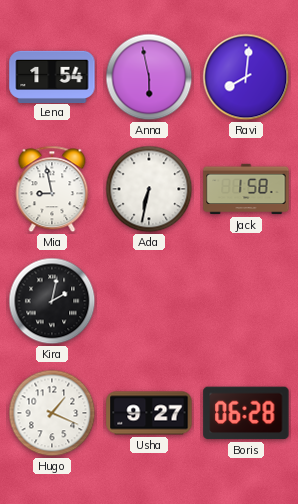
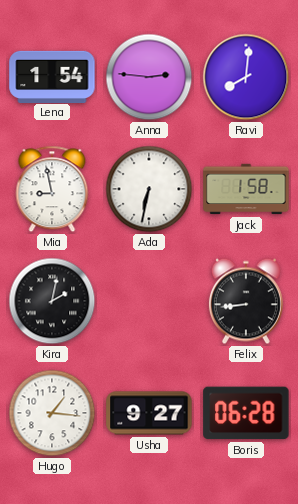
Anna: 5:58 -> 2:46 (149, 77)
Felix: none -> 8:44 (246, 301)
Hugo: 1:19 -> 1:16 (52, 413)
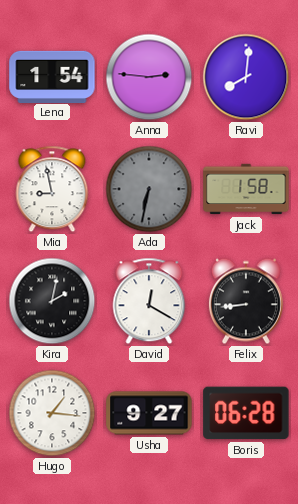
Ada dial: white -> grey (149, 189)
David: none -> 12:20 (149, 301)
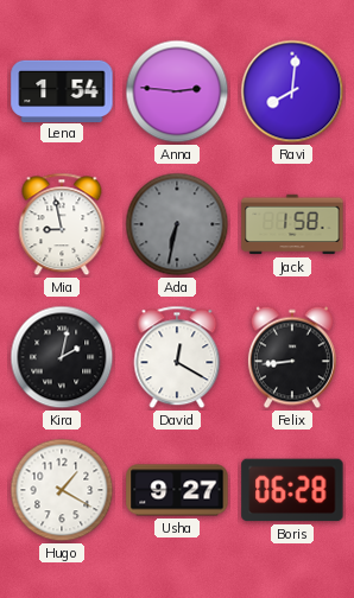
Hugo: 1:16 -> 1:20 (62, 490)
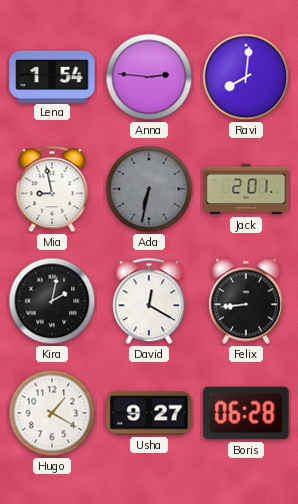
Jack: 1:58 -> 2:01 (246, 189)
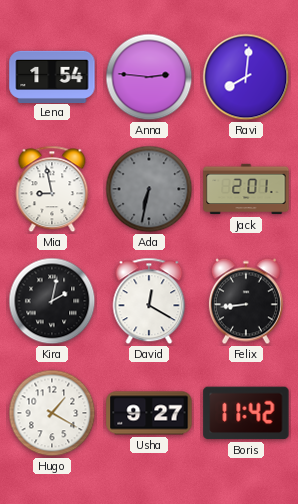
Boris: 06:28 -> 11:42 (246, 413)
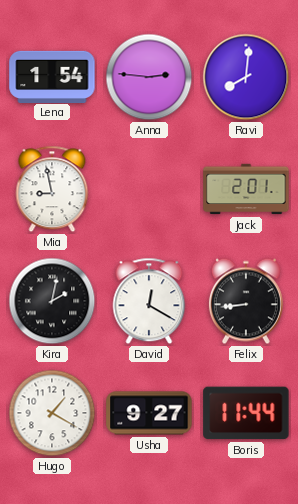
Ada: 6:32 -> none (149, 189)
Boris: 11:42 -> 11:44 (246, 413)
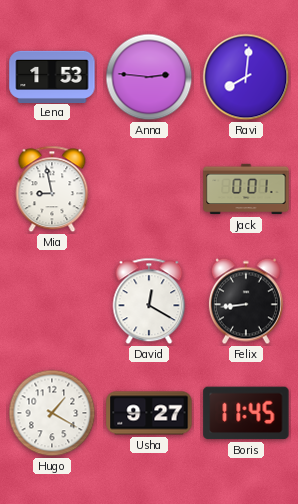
Lena: 1:54 -> 1:53 (52, 76)
Jack: 2:01 -> 0:01 (246, 189)
Kira: 2:02 -> none (52, 301)
Boris: 11:44 -> 11:45 (246, 413)
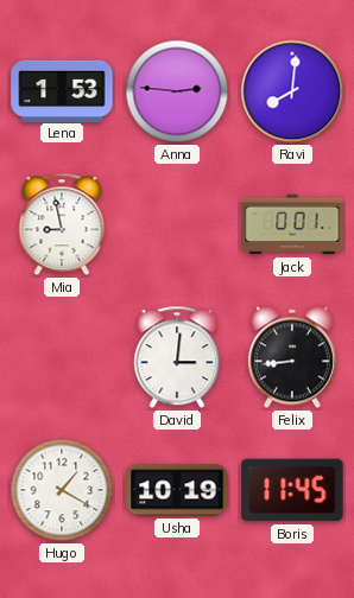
David: 12:20 -> 3:01 (177, 357)
Usha: 9:27 -> 10:19 (177, 490)
